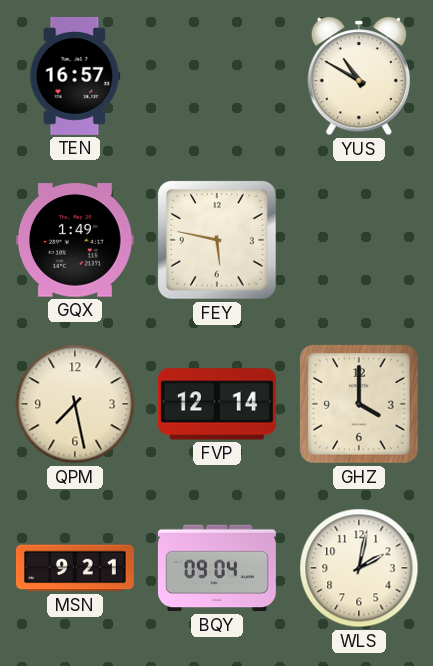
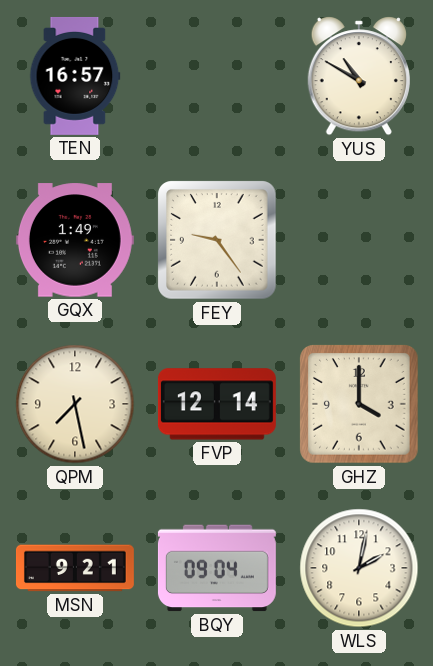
FEY: 5:47 -> 9:24 (217, 240)
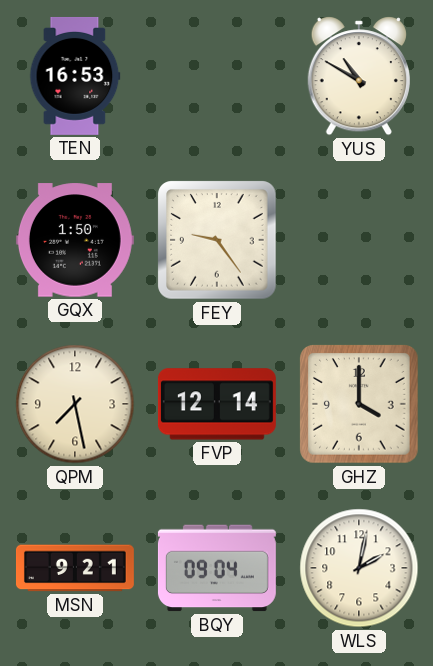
TEN: 16:57 -> 16:53 (75, 76)
GQX: 1:49 -> 1:50 (75, 240)
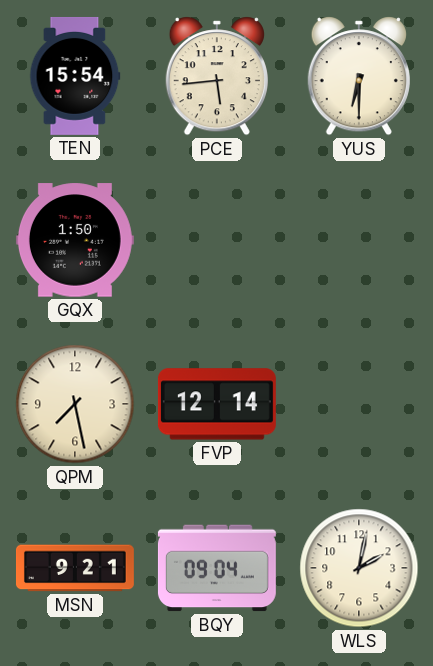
TEN: 16:53 -> 15:54 (75, 76)
PCE: none -> 5:44 (217, 76)
YUS: 10:50 -> 6:30 (359, 76)
FEY: 9:24 -> none (217, 240)
GHZ: 4:00 -> none (359, 404)
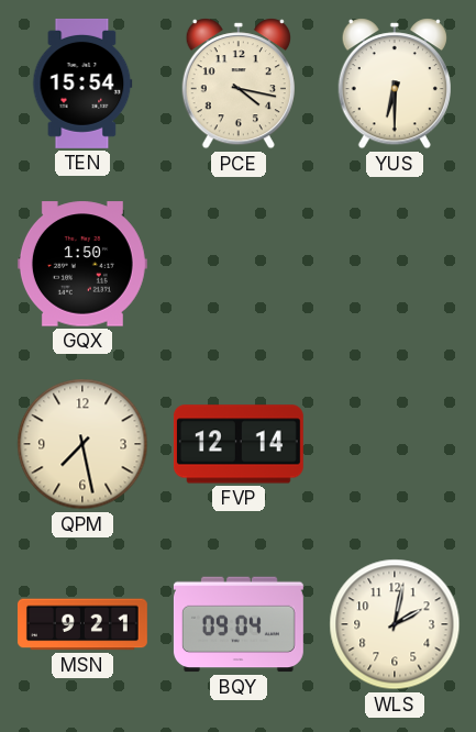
PCE: 5:44 -> 4:17 (239, 84)
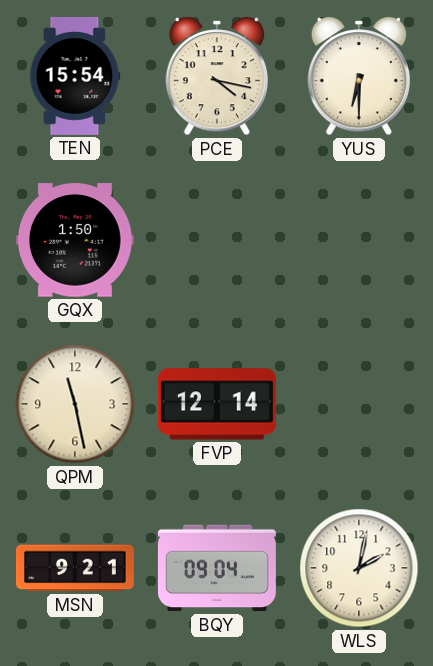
QPM: 7:28 -> 11:28 (75, 404)
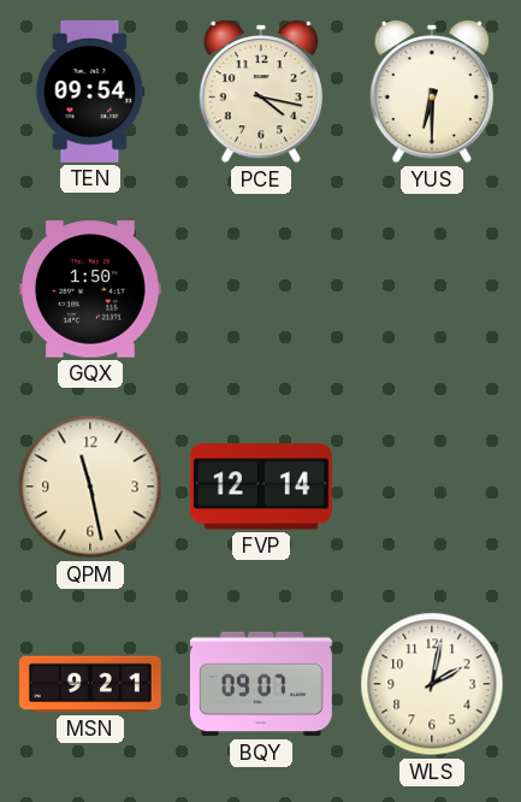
TEN: 15:54 -> 09:54 (90, 92)
BQY: 09:04 -> 09:07 (261, 684)
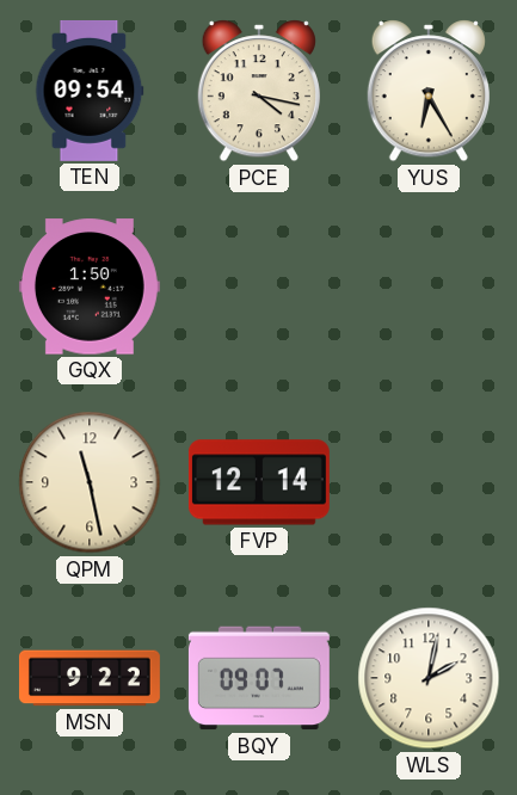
YUS: 6:30 -> 6:25 (429, 91)
MSN: 9:21 -> 9:22 (90, 678)
